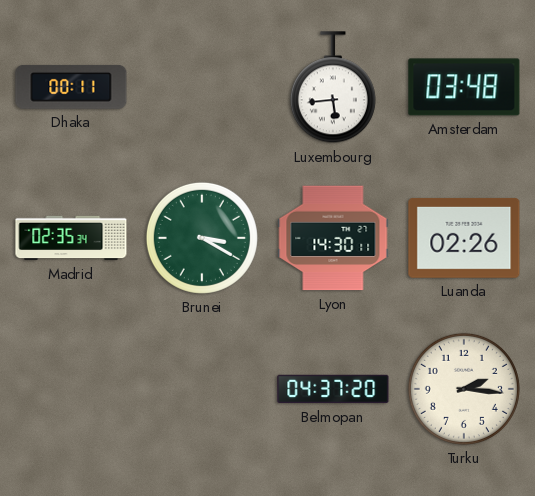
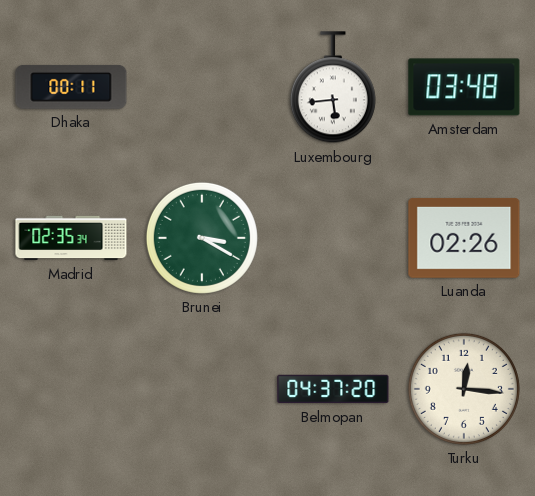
Lyon: 14:30 -> none (333, 238)
Turku: 2:16 -> 12:16 (464, 389)
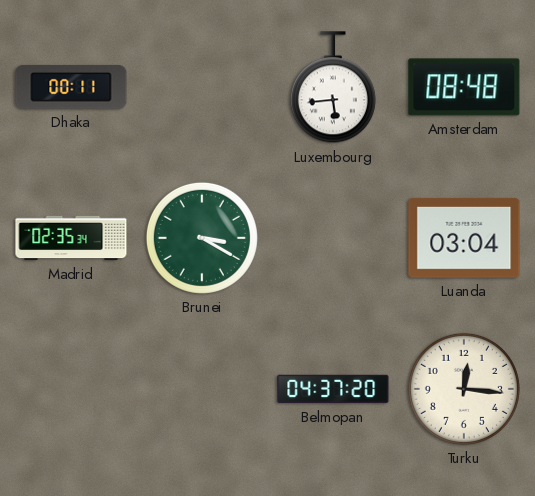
Amsterdam: 03:48 -> 08:48 (464, 87)
Luanda: 02:26 -> 03:04 (464, 238)
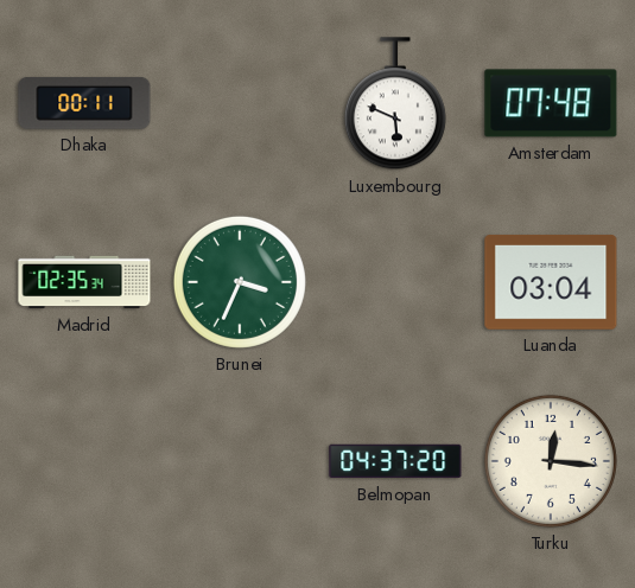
Luxembourg: 5:44 -> 5:49 (395, 104)
Amsterdam: 08:48 -> 07:48 (551, 103)
Brunei: 3:20 -> 3:34 (240, 282)
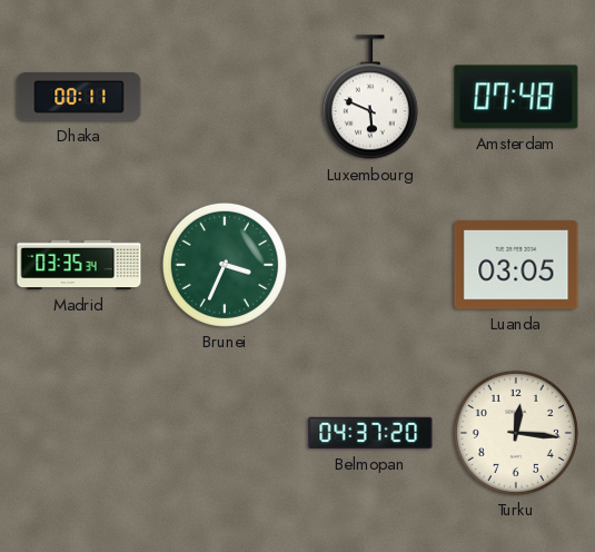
Madrid: 02:35 -> 03:35 (79, 265)
Luanda: 03:04 -> 03:05 (516, 265)
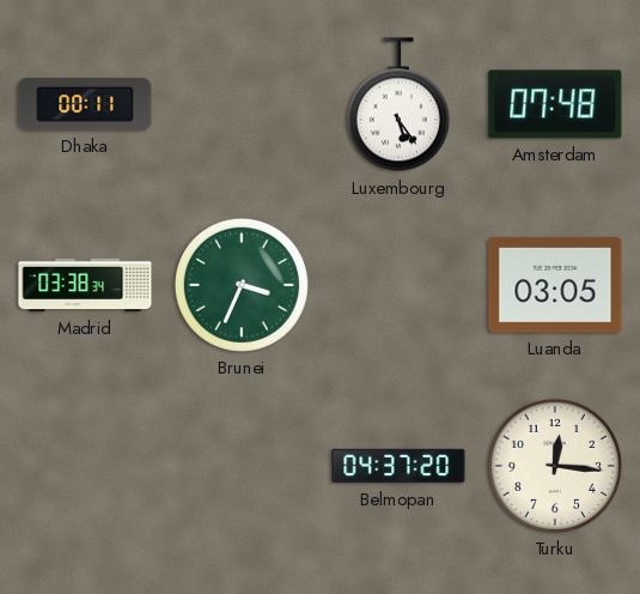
Luxembourg: 5:49 -> 5:24 (398, 105)
Madrid: 03:35 -> 03:38 (85, 285)
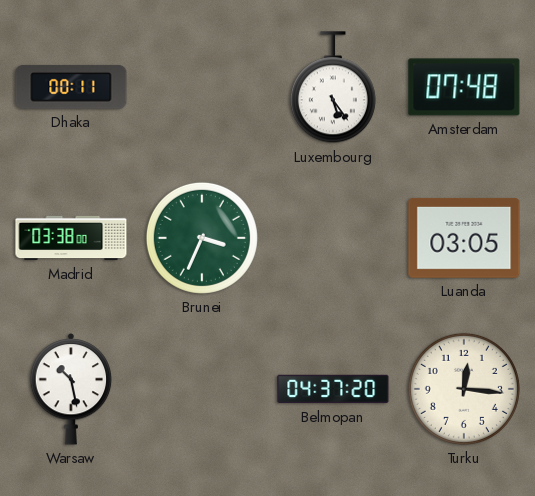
Madrid: 03:38:34 -> 03:38:00 (71, 238)
Warsaw: none -> 10:28 (71, 389)
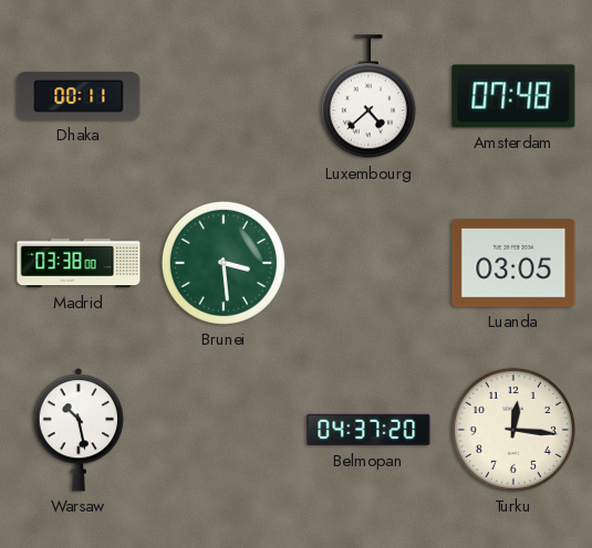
Luxembourg: 5:24 -> 4:38 (368, 97)
Brunei: 3:34 -> 3:29 (224, 263)
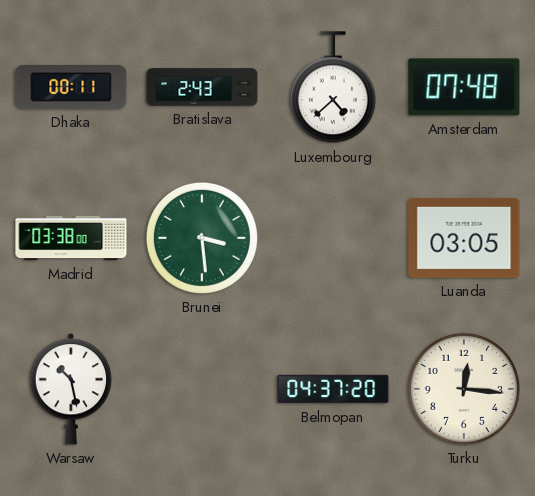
Bratislava: none -> 2:43 (202, 87)
